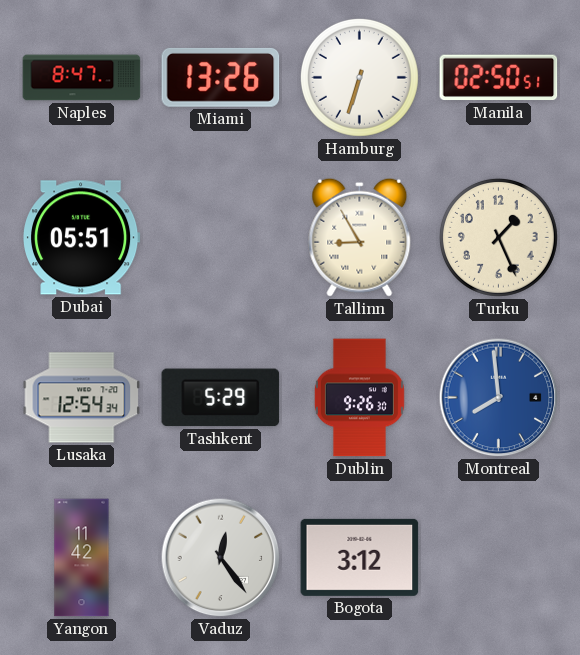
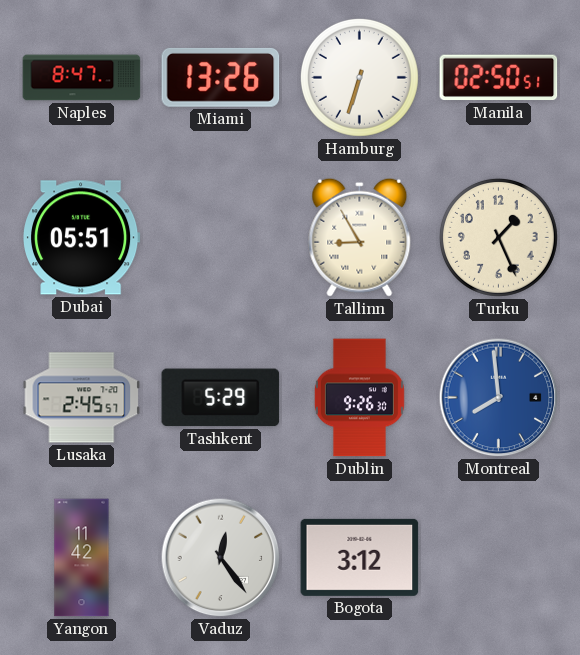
Lusaka: 12:54 -> 2:45 (82, 398)
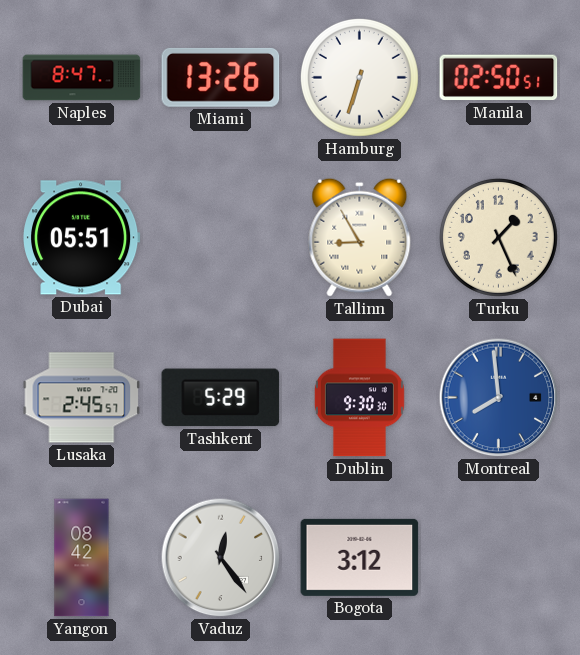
Dublin: 9:26 -> 9:30 (359, 398)
Yangon: 11:42 -> 08:42 (82, 558)
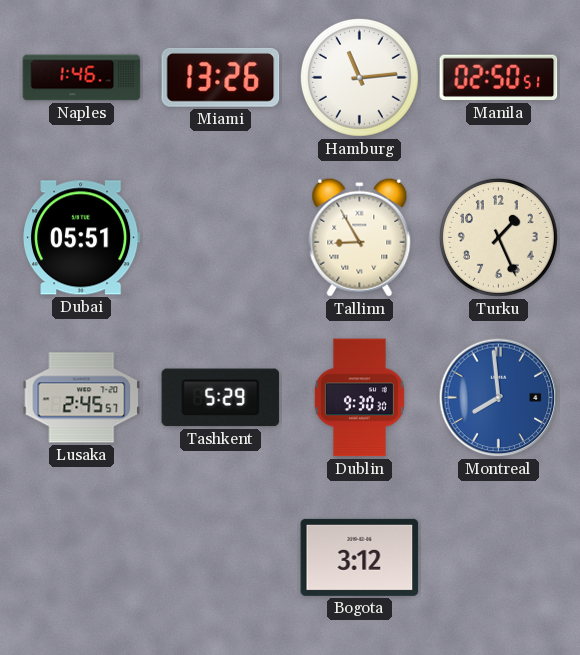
Naples: 8:47 -> 1:46 (82, 78)
Hamburg: 6:33 -> 11:14 (359, 77)
Yangon: 08:42 -> none (82, 558)
Vaduz: 12:24 -> none (221, 558)
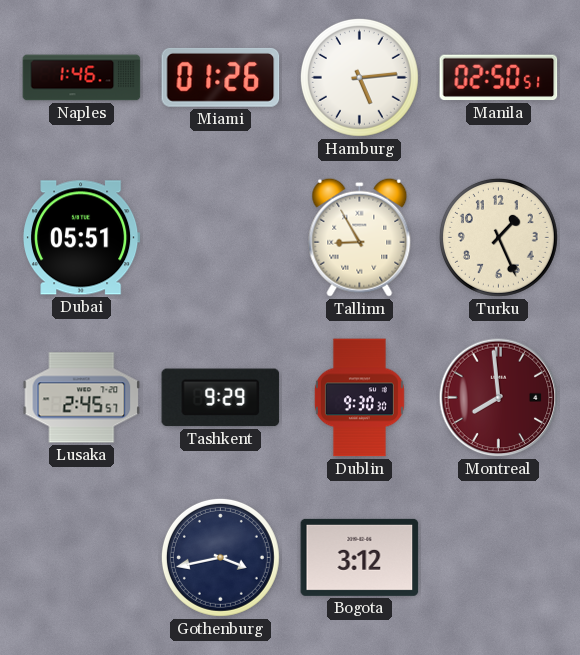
Miami: 13:26 -> 01:26 (221, 77)
Hamburg: 11:14 -> 5:14 (359, 77)
Tashkent: 5:29 -> 9:29 (221, 398)
Montreal dial: blue -> burgundy (499, 398)
Gothenburg: none -> 3:43 (220, 557)
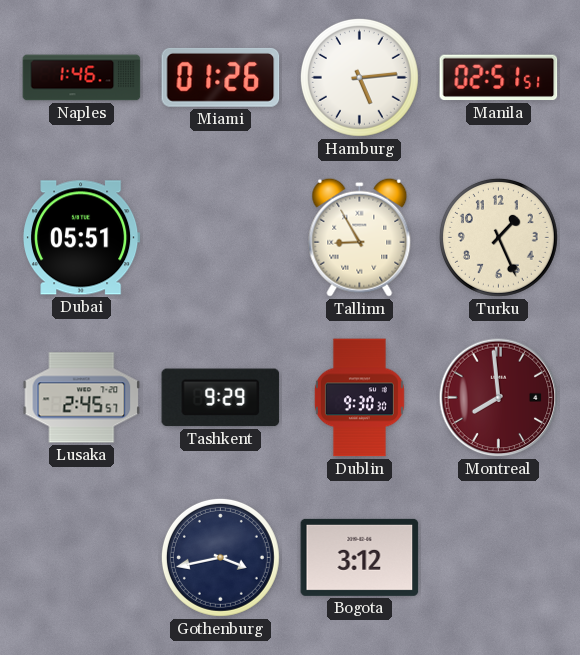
Manila: 02:50 -> 02:51 (499, 78)
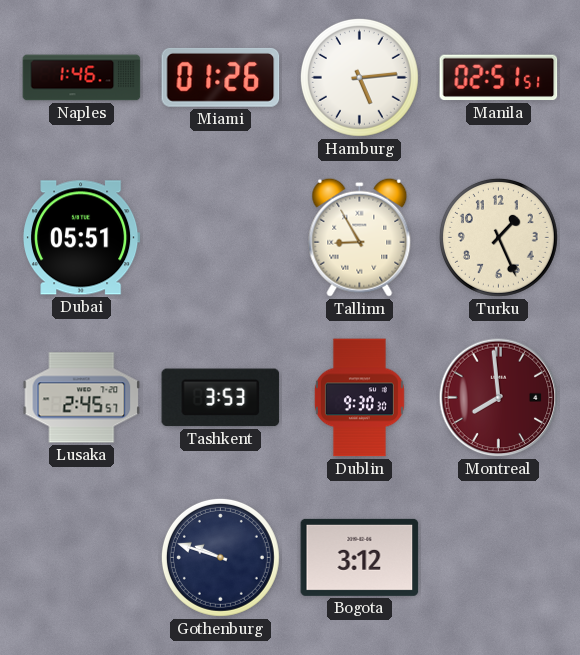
Tashkent: 9:29 -> 3:53 (221, 398)
Gothenburg: 3:43 -> 9:48 (220, 557)
